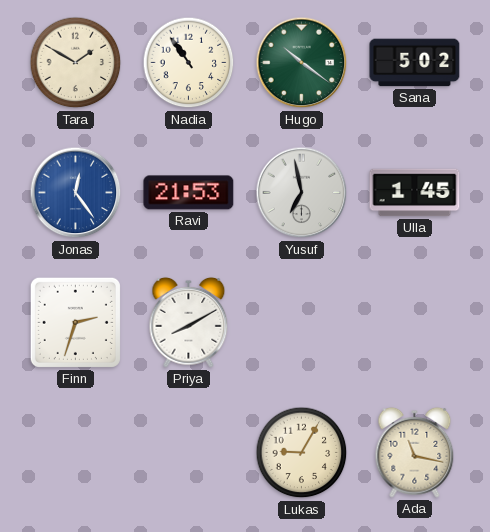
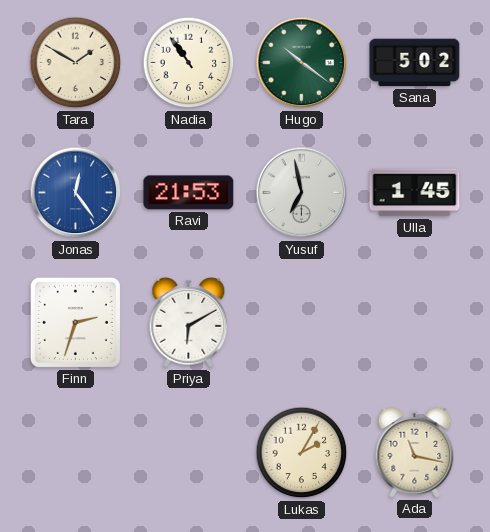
Priya: 8:10 -> 6:10 (189, 322)
Lukas: 9:05 -> 2:05 (302, 453)
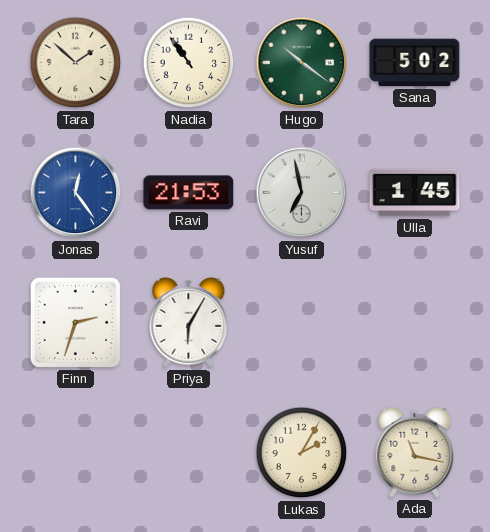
Tara: 1:50 -> 1:52 (76, 63)
Priya: 6:10 -> 6:05 (189, 322)
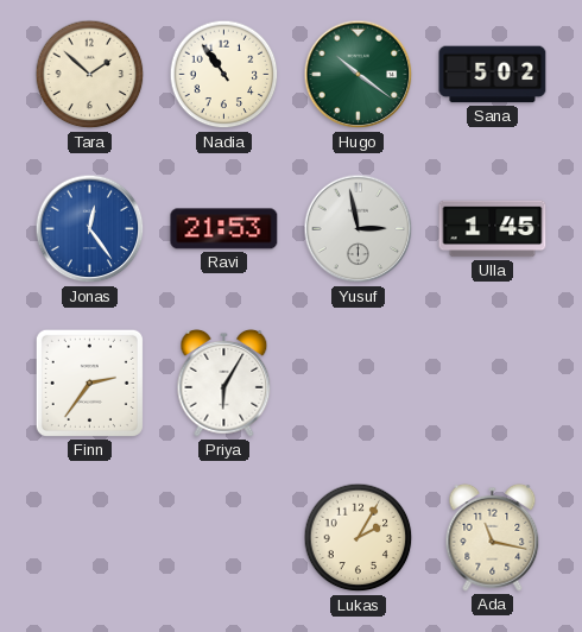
Yusuf: 6:58 -> 2:58 (359, 229)
Finn: 2:33 -> 2:36 (89, 383)
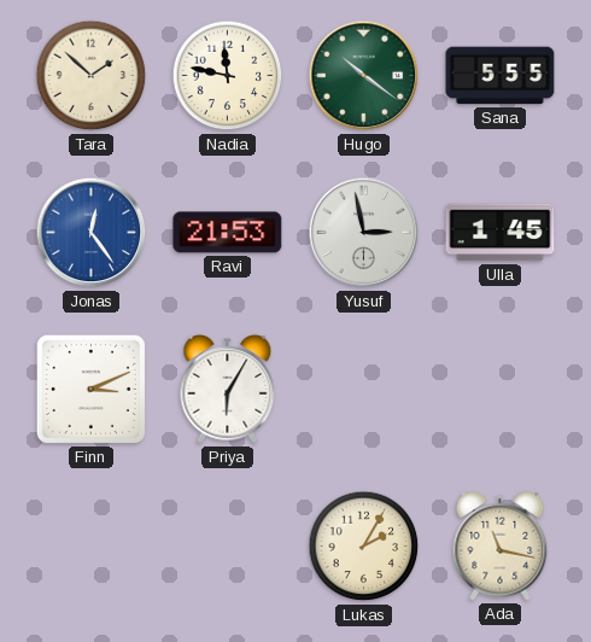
Nadia: 10:54 -> 11:47 (228, 76)
Sana: 5:02 -> 5:55 (501, 76)
Finn: 2:36 -> 3:11 (90, 389)
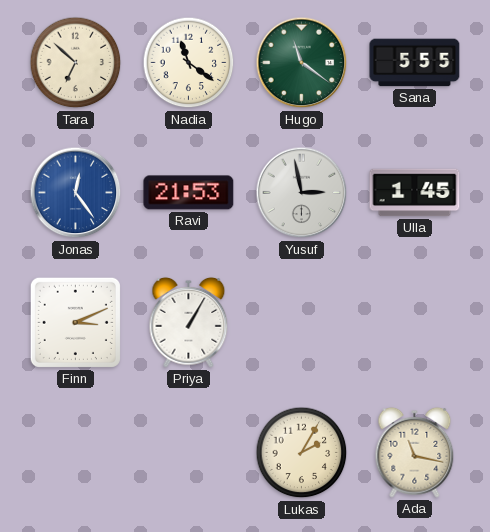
Tara: 1:52 -> 6:52 (76, 63)
Nadia: 11:47 -> 11:21 (189, 63)
Hugo: 10:21 -> 11:21 (302, 63)
Priya: 6:05 -> 1:05 (189, 322)
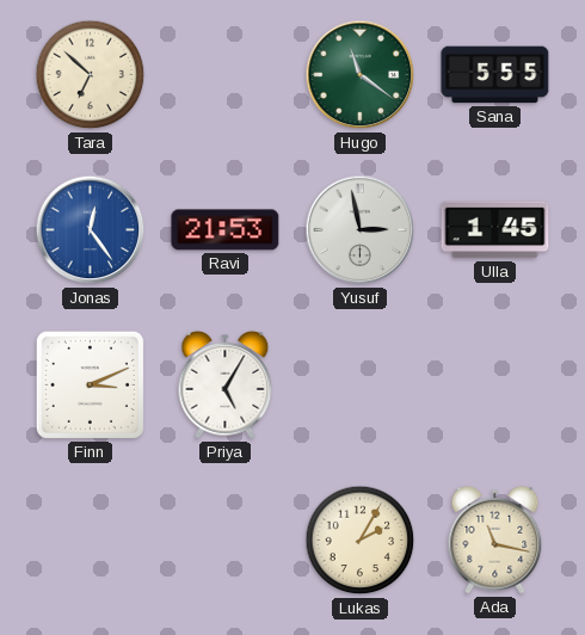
Nadia: 11:21 -> none (189, 63)
Priya: 1:05 -> 5:05 (226, 384)
